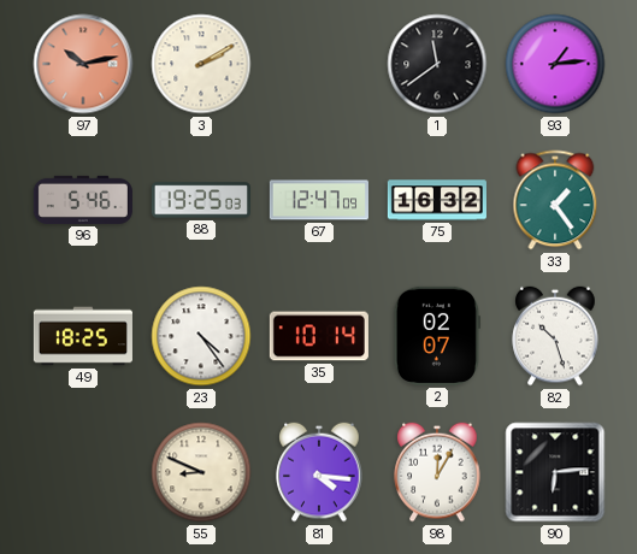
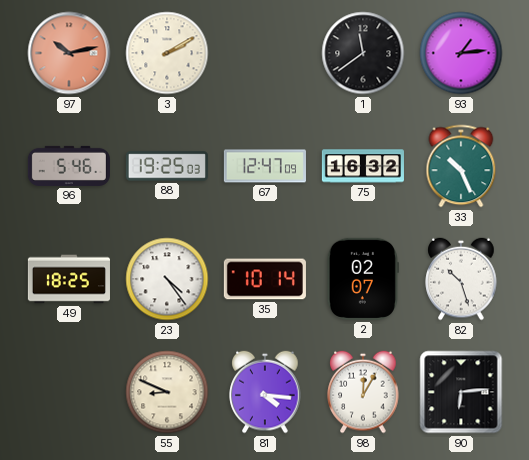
33: 1:24 -> 10:26 (461, 166)
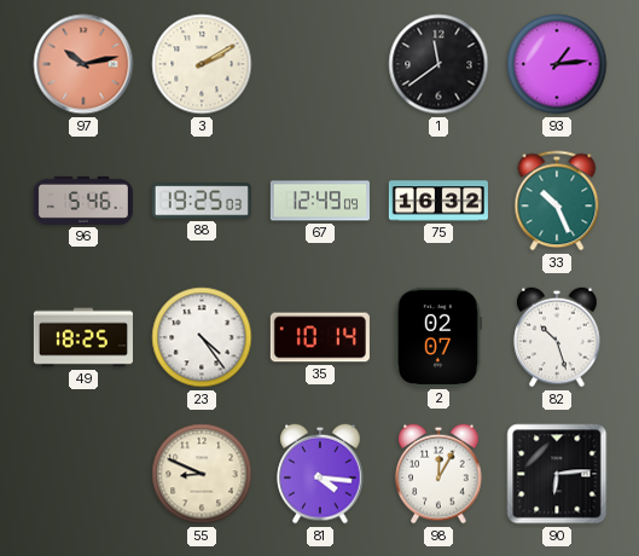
67: 12:47 -> 12:49 (320, 201)
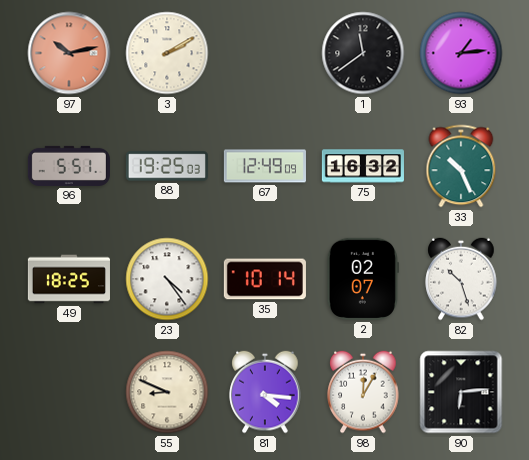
96: 5:46 -> 5:51 (69, 166)
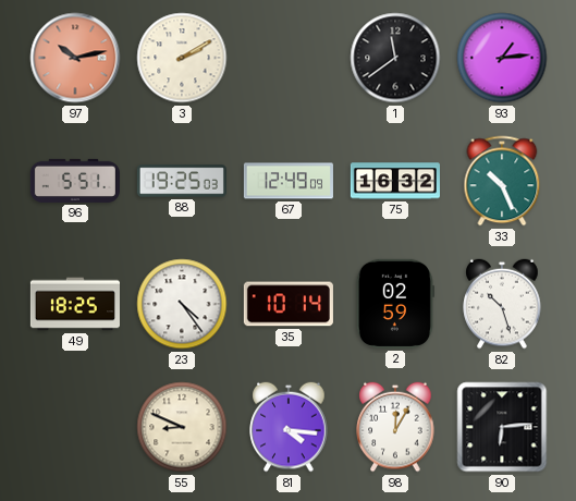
2: 02:07 -> 02:59 (395, 304)
